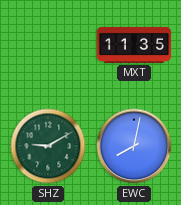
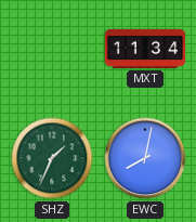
MXT: 11:35 -> 11:34 (145, 49)
SHZ: 9:10 -> 1:34 (52, 158)
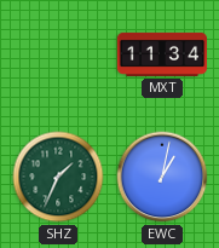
EWC: 8:02 -> 1:02 (162, 177)
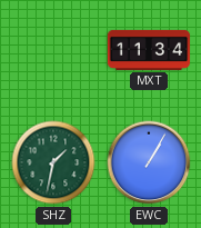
SHZ: 1:34 -> 1:32 (53, 162)
EWC: 1:02 -> 1:05 (149, 162)
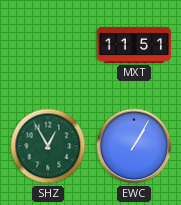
MXT: 11:34 -> 11:51 (134, 45)
SHZ: 1:32 -> 12:55 (48, 146)
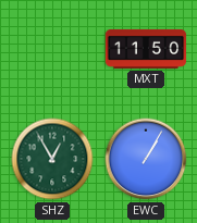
MXT: 11:51 -> 11:50 (146, 49)
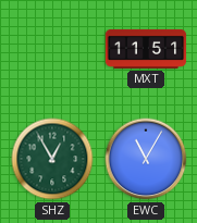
MXT: 11:50 -> 11:51 (146, 49)
EWC: 1:05 -> 11:05 (146, 159)
